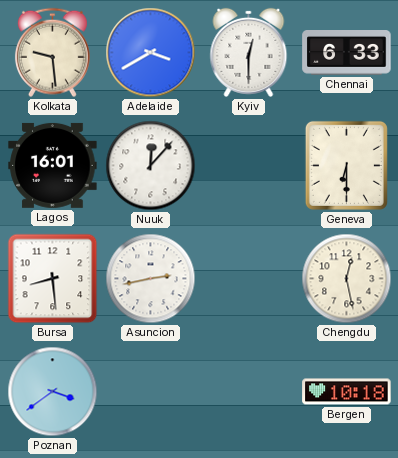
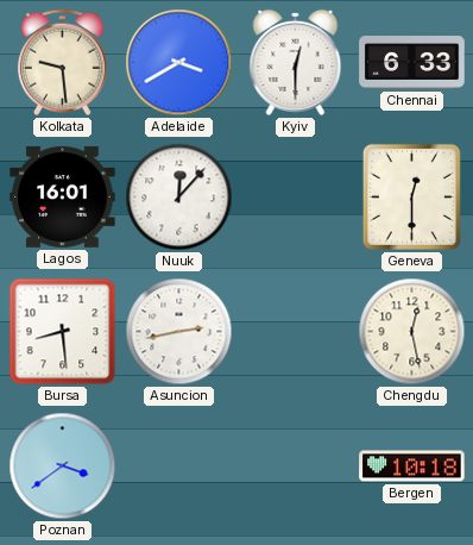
Geneva: 6:30 -> 12:30 (411, 196)
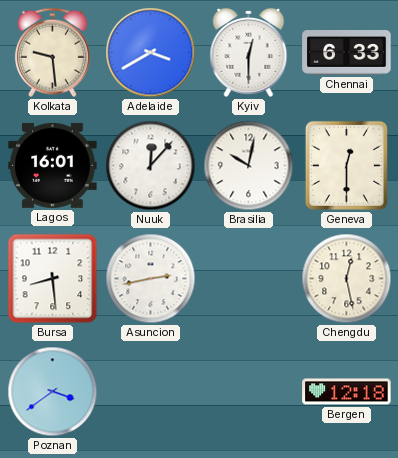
Brasilia: none -> 10:02 (249, 166)
Bergen: 10:18 -> 12:18 (347, 392)
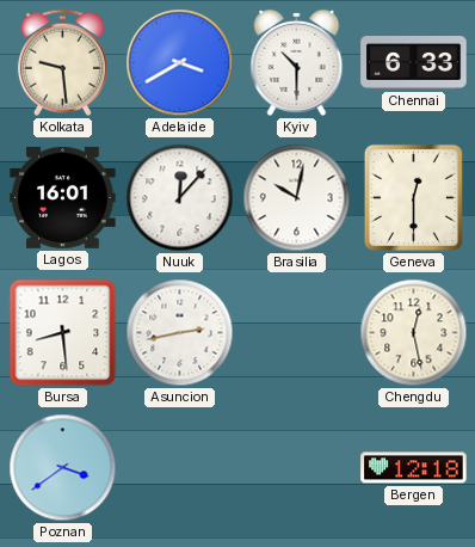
Kyiv: 12:30 -> 10:30 (297, 62)
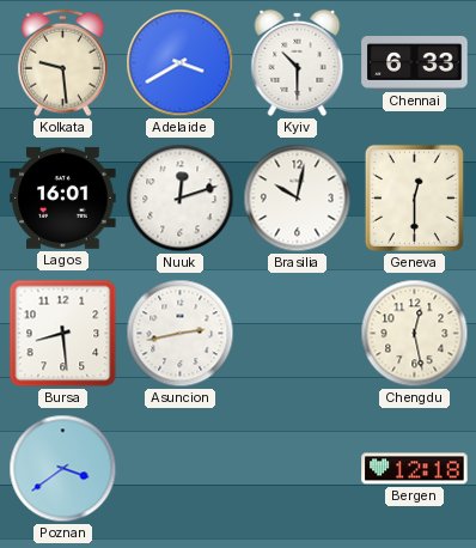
Nuuk: 12:07 -> 12:12 (181, 199)
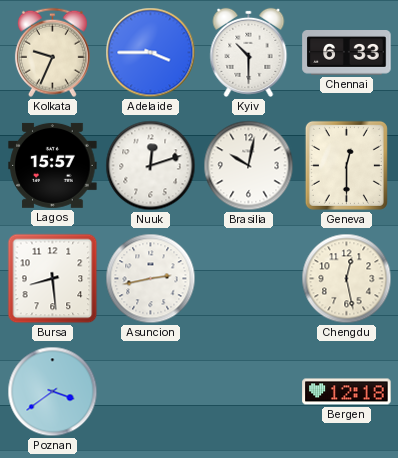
Kolkata: 9:29 -> 9:34 (52, 53)
Adelaide: 3:40 -> 3:45 (151, 53)
Lagos: 16:01 -> 15:57 (53, 165)
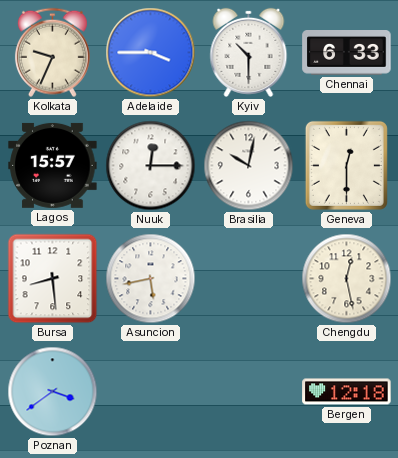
Nuuk: 12:12 -> 12:15 (151, 166)
Asuncion: 2:43 -> 5:43 (151, 279)
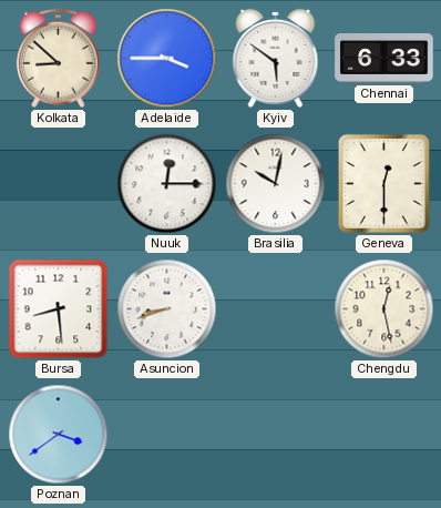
Kolkata: 9:34 -> 8:52 (58, 59)
Kyiv: 10:30 -> 5:51 (276, 58)
Lagos: 15:57 -> none (53, 165)
Asuncion: 5:43 -> 8:42 (167, 309)
Bergen: 12:18 -> none (347, 392)
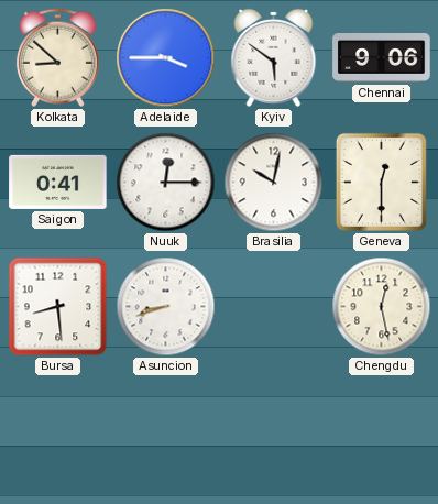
Chennai: 6:33 -> 9:06 (382, 58)
Saigon: none -> 0:41 (58, 182)
Poznan: 3:39 -> none (59, 435)
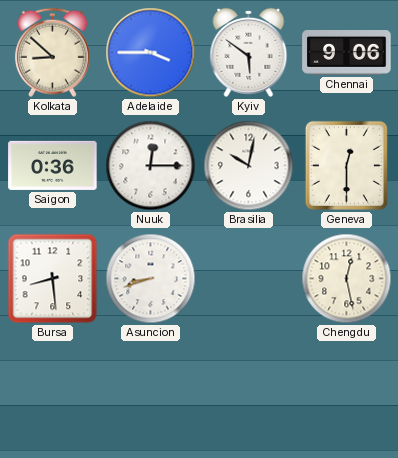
Saigon: 0:41 -> 0:36 (53, 165)
